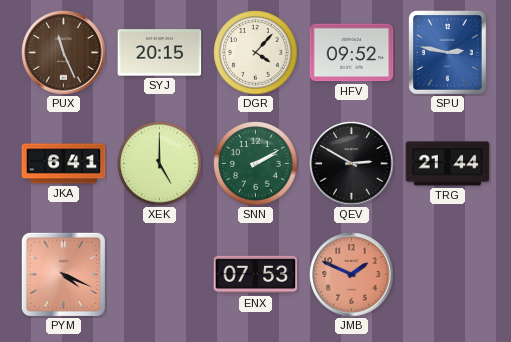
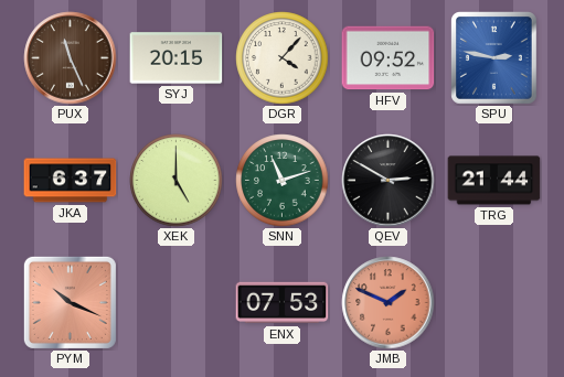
JKA: 6:41 -> 6:37 (71, 181)
SNN: 2:10 -> 11:12 (283, 181)
PYM: 4:19 -> 10:19 (70, 302)
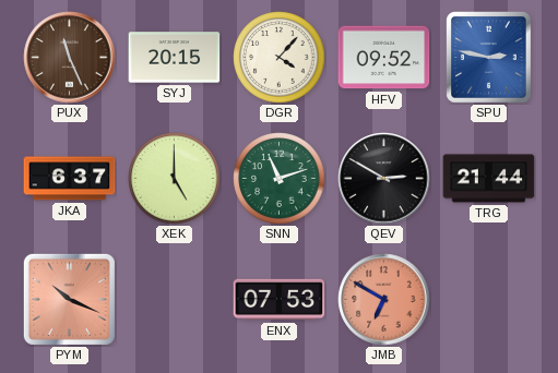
JMB: 1:49 -> 6:50 (384, 300)
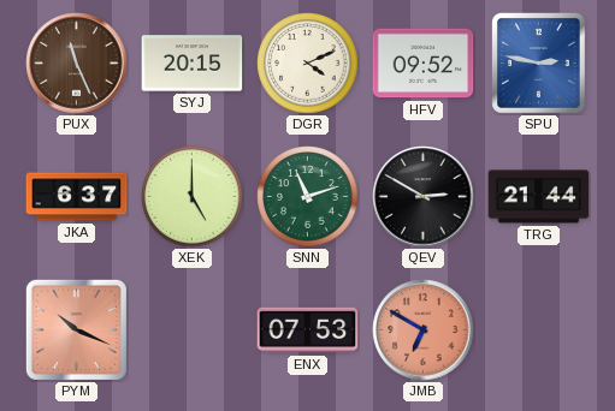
DGR: 4:07 -> 4:11 (308, 64)
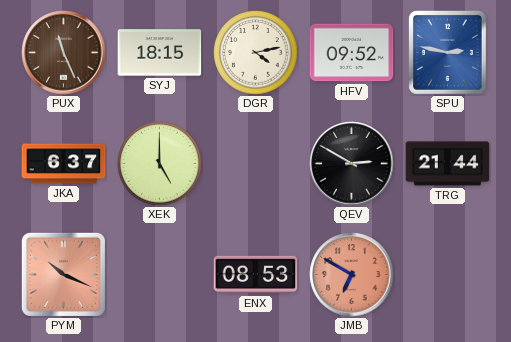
SYJ: 20:15 -> 18:15 (160, 53)
DGR: 4:11 -> 4:13 (256, 53)
SNN: 11:12 -> none (308, 197)
ENX: 07:53 -> 08:53 (256, 275)
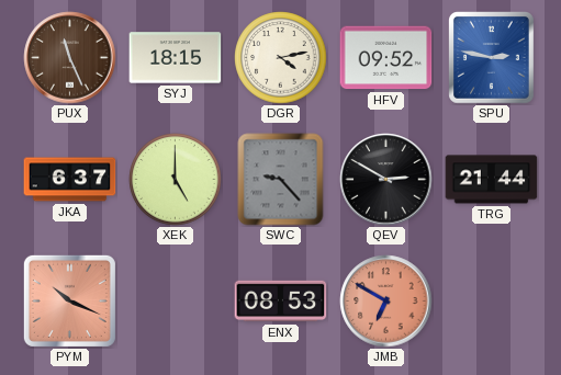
SWC: none -> 9:23 (281, 180)
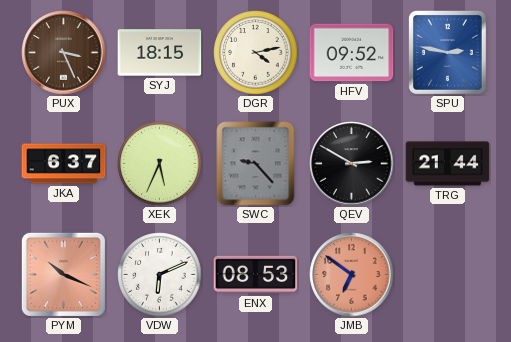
PUX: 11:26 -> 3:26 (64, 53)
XEK: 5:00 -> 5:34 (160, 164)
VDW: none -> 6:11 (160, 275)
JMB: 6:50 -> 6:51 (352, 275)
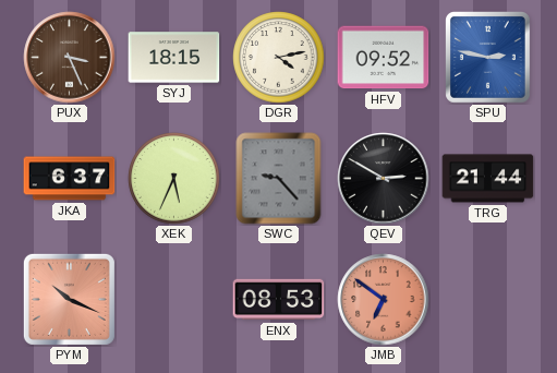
VDW: 6:11 -> none (160, 275)
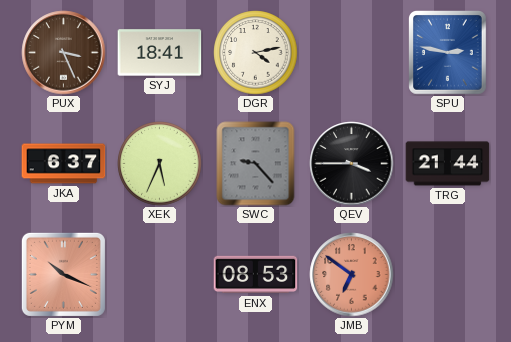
SYJ: 18:15 -> 18:41 (160, 53)
HFV: 09:52 -> none (384, 58)
QEV: 2:50 -> 3:45 (352, 164)
